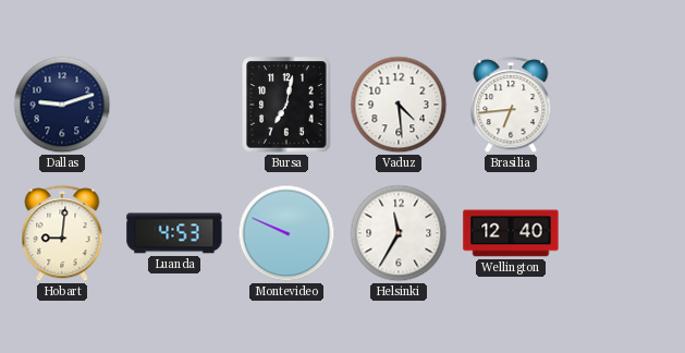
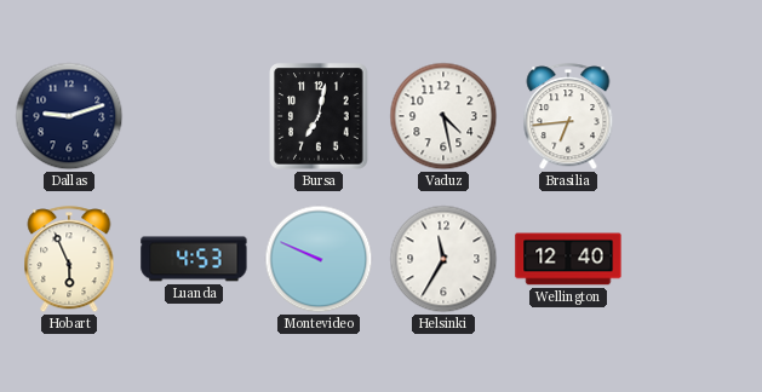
Vaduz: 4:29 -> 4:28 (443, 116)
Hobart: 9:01 -> 5:56 (69, 260)
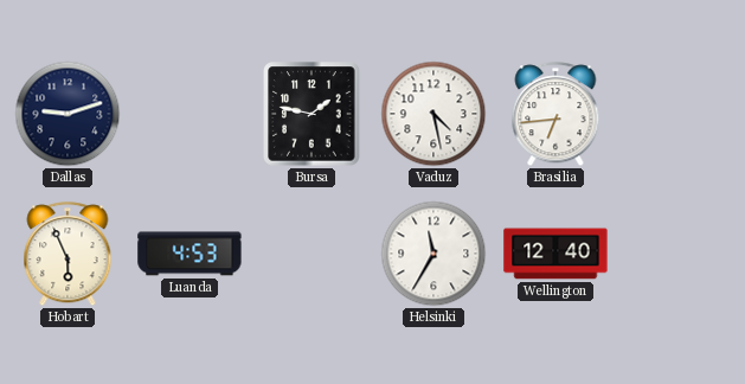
Bursa: 7:02 -> 1:47 (312, 114)
Montevideo: 9:49 -> none (319, 259)
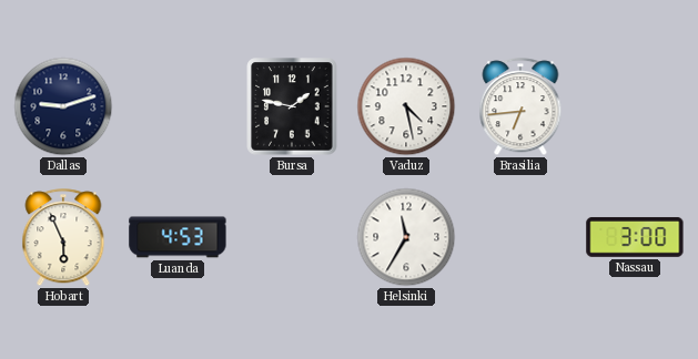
Wellington: 12:40 -> none (555, 254)
Nassau: none -> 3:00 (635, 237)
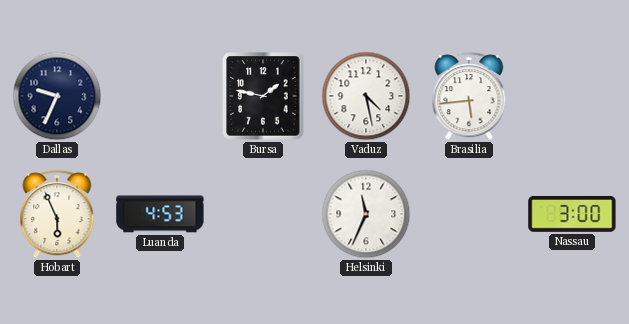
Dallas: 9:12 -> 9:34 (57, 96)
Brasilia: 6:44 -> 5:44 (469, 97)
Helsinki: 11:35 -> 11:34 (366, 214)
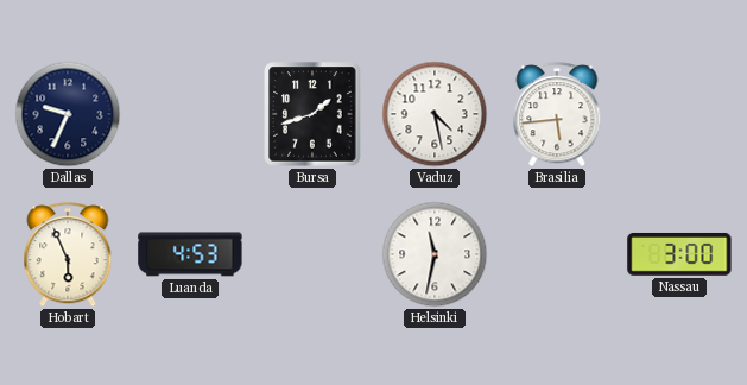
Bursa: 1:47 -> 1:42 (312, 114)
Helsinki: 11:34 -> 11:32 (435, 254)
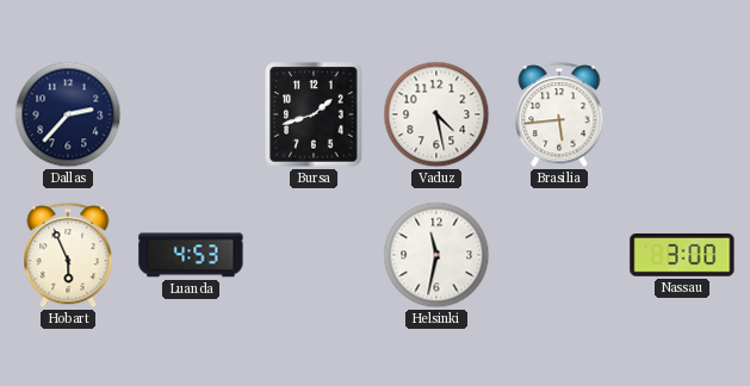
Dallas: 9:34 -> 2:37 (68, 114)
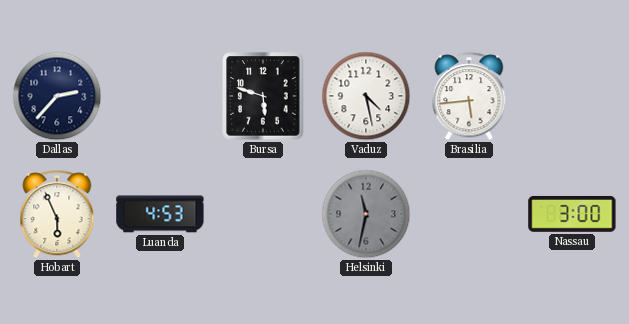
Bursa: 1:42 -> 5:48 (263, 96)
Helsinki dial: white -> grey (366, 214)
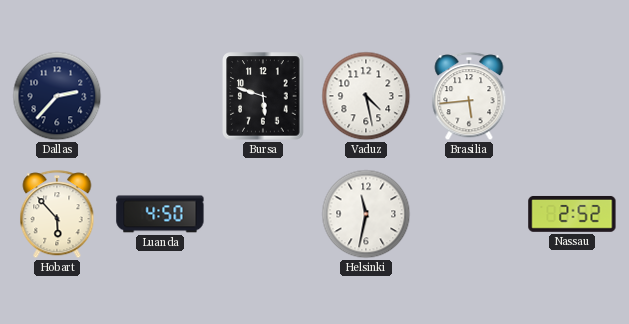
Hobart: 5:56 -> 5:53 (57, 215)
Luanda: 4:53 -> 4:50 (160, 214)
Helsinki dial: grey -> white (366, 214)
Nassau: 3:00 -> 2:52 (572, 214)
